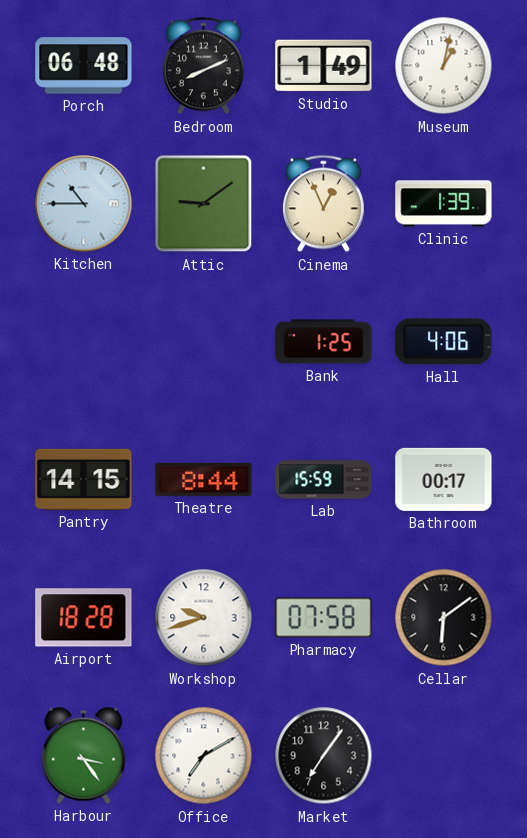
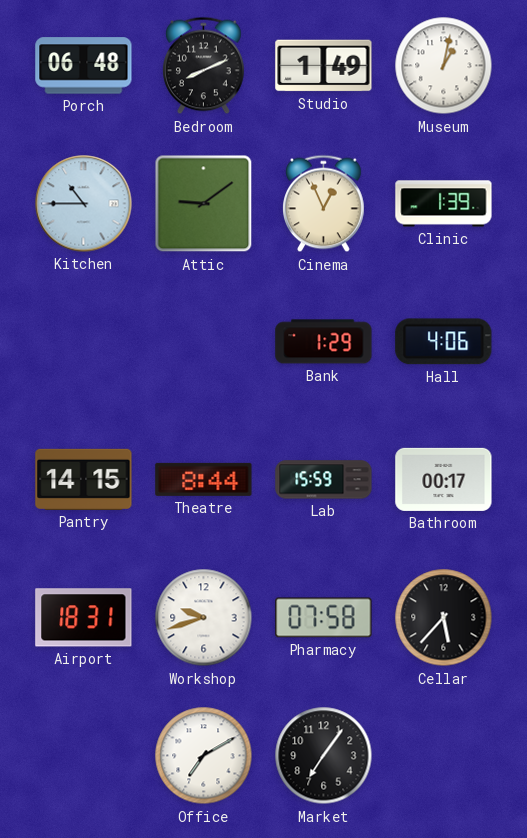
Bank: 1:25 -> 1:29 (324, 342)
Airport: 18:28 -> 18:31 (84, 618)
Cellar: 6:09 -> 5:37 (444, 618)
Harbour: 3:24 -> none (84, 755)
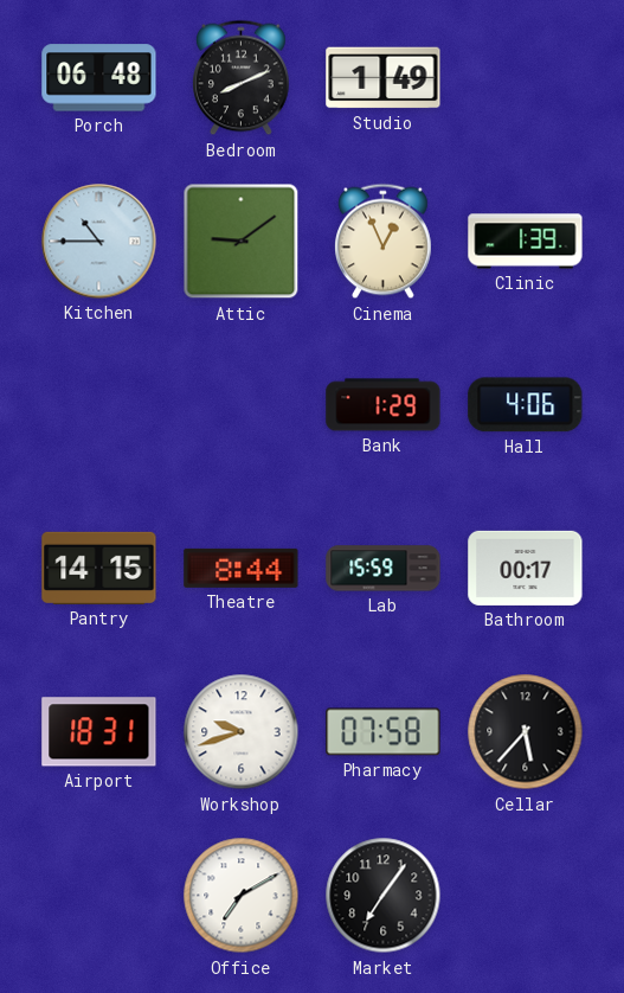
Museum: 1:02 -> none (444, 66)
